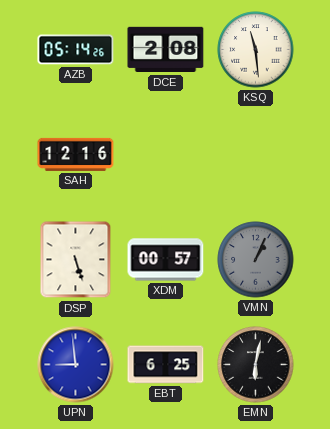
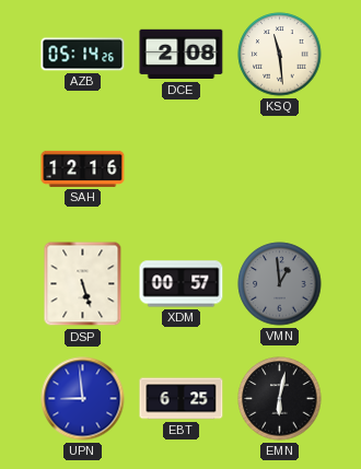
VMN: 1:04 -> 12:59 (280, 284)
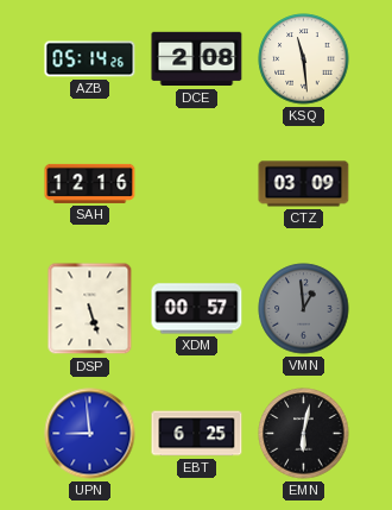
CTZ: none -> 03:09 (304, 184)
